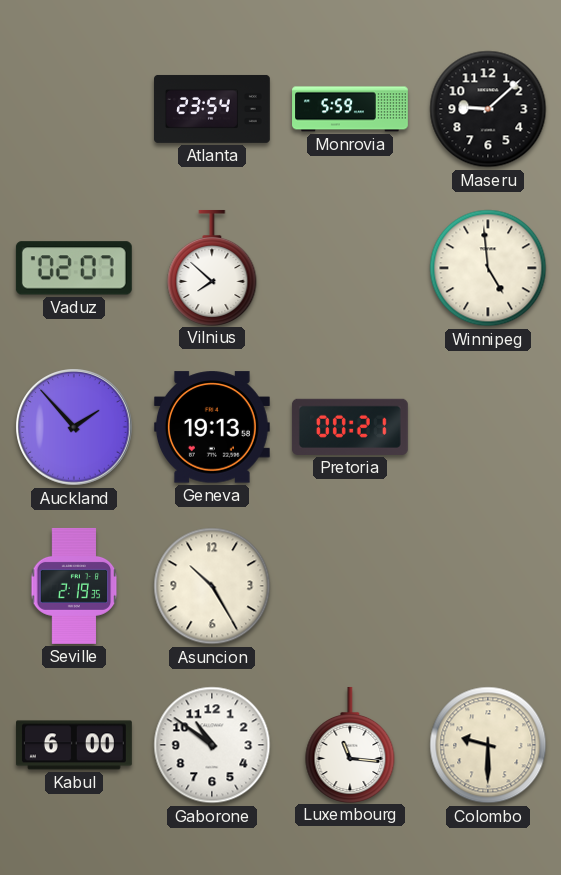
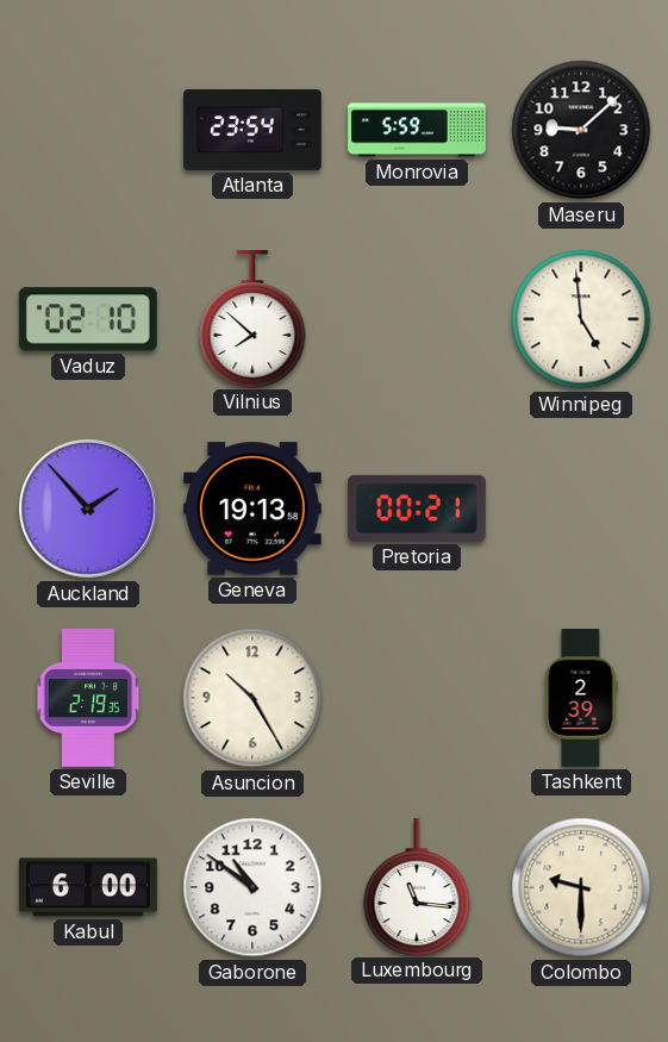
Vaduz: 02:07 -> 02:10 (88, 319)
Tashkent: none -> 2:39 (581, 699)
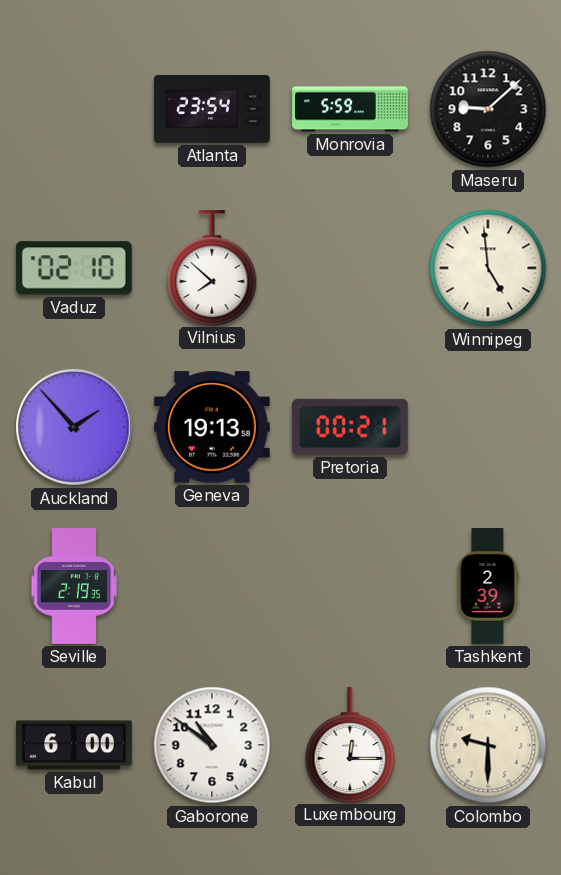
Asuncion: 10:25 -> none (252, 698)
Luxembourg: 11:16 -> 12:15 (350, 744)
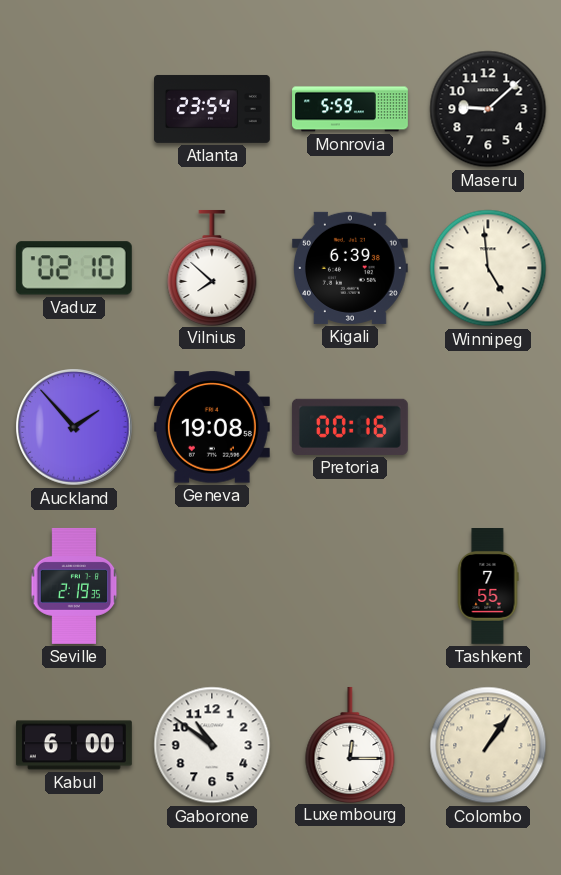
Kigali: none -> 6:39 (350, 268)
Geneva: 19:13 -> 19:08 (212, 427)
Pretoria: 00:21 -> 00:16 (350, 427)
Tashkent: 2:39 -> 7:55 (488, 587)
Colombo: 9:30 -> 1:06 (488, 745)
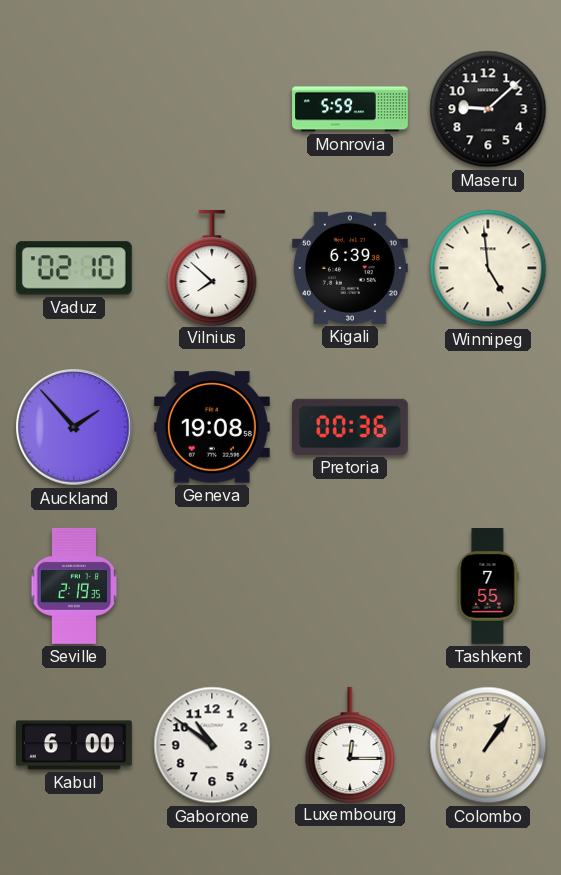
Atlanta: 23:54 -> none (213, 109)
Pretoria: 00:16 -> 00:36 (350, 427)
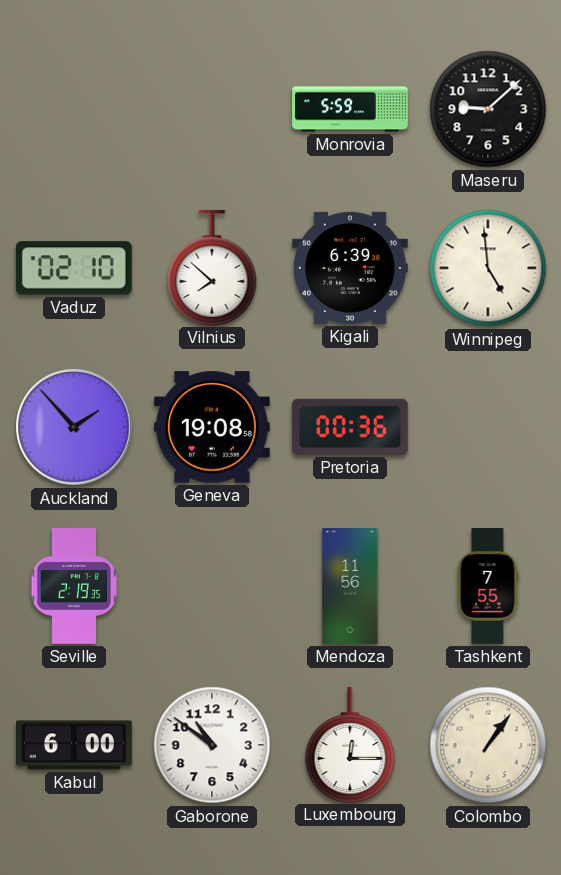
Mendoza: none -> 11:56 (350, 587)
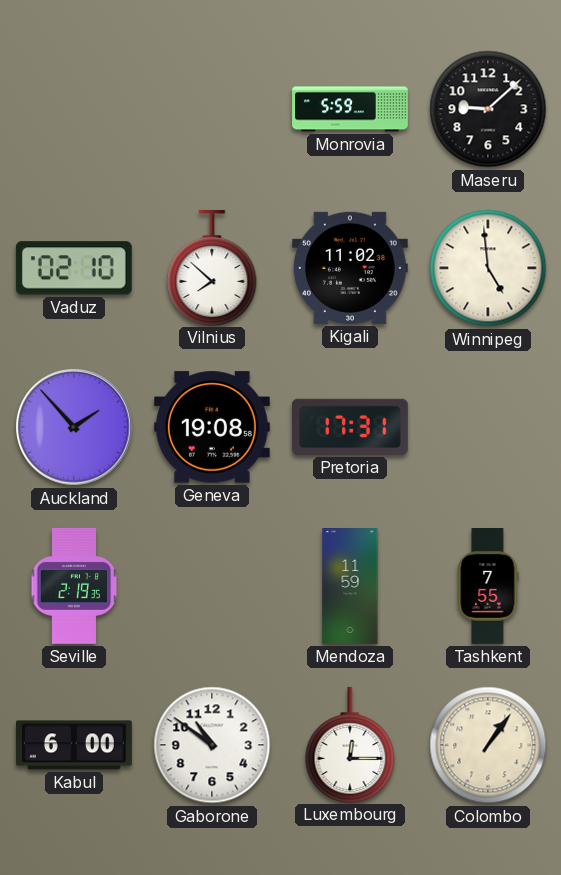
Kigali: 6:39 -> 11:02 (350, 268)
Pretoria: 00:36 -> 17:31 (350, 427)
Mendoza: 11:56 -> 11:59 (350, 587)
